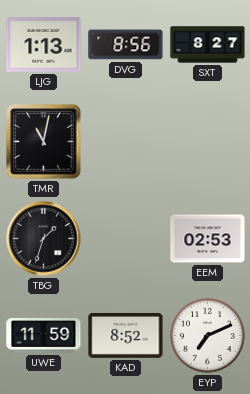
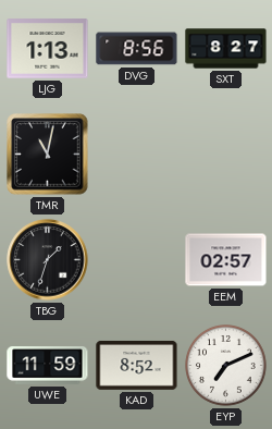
EEM: 02:53 -> 02:57 (226, 260)
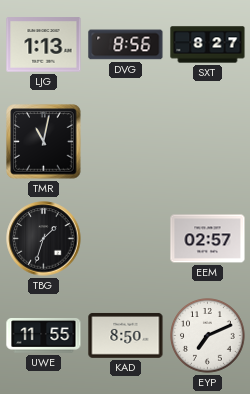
UWE: 11:59 -> 11:55 (44, 336)
KAD: 8:52 -> 8:50 (126, 335)
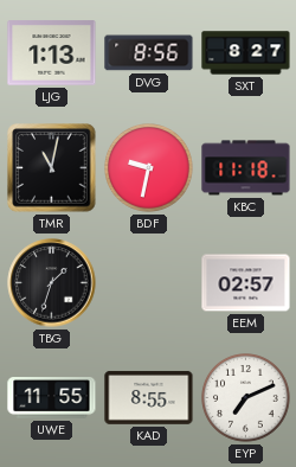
BDF: none -> 9:32 (149, 168)
KBC: none -> 11:18 (246, 168)
KAD: 8:50 -> 8:55 (149, 397)
